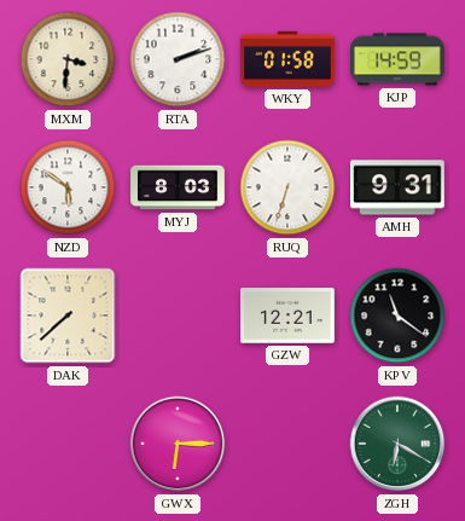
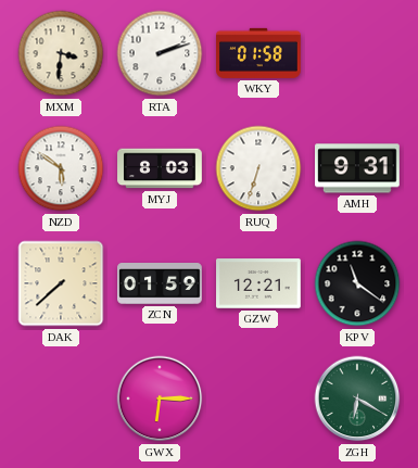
KJP: 14:59 -> none (397, 59)
ZCN: none -> 01:59 (160, 284)
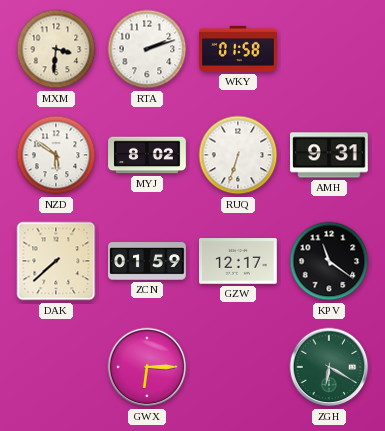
MYJ: 8:03 -> 8:02 (147, 155)
GZW: 12:21 -> 12:17 (239, 261)
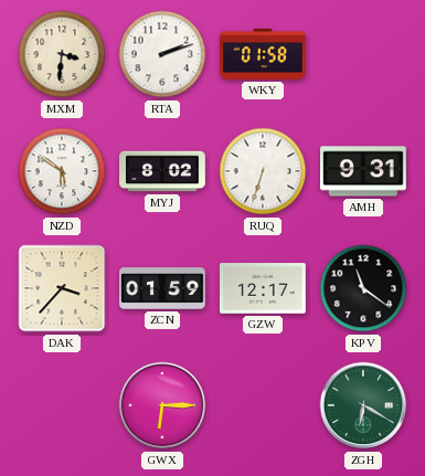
DAK: 7:38 -> 3:37 (62, 288)
